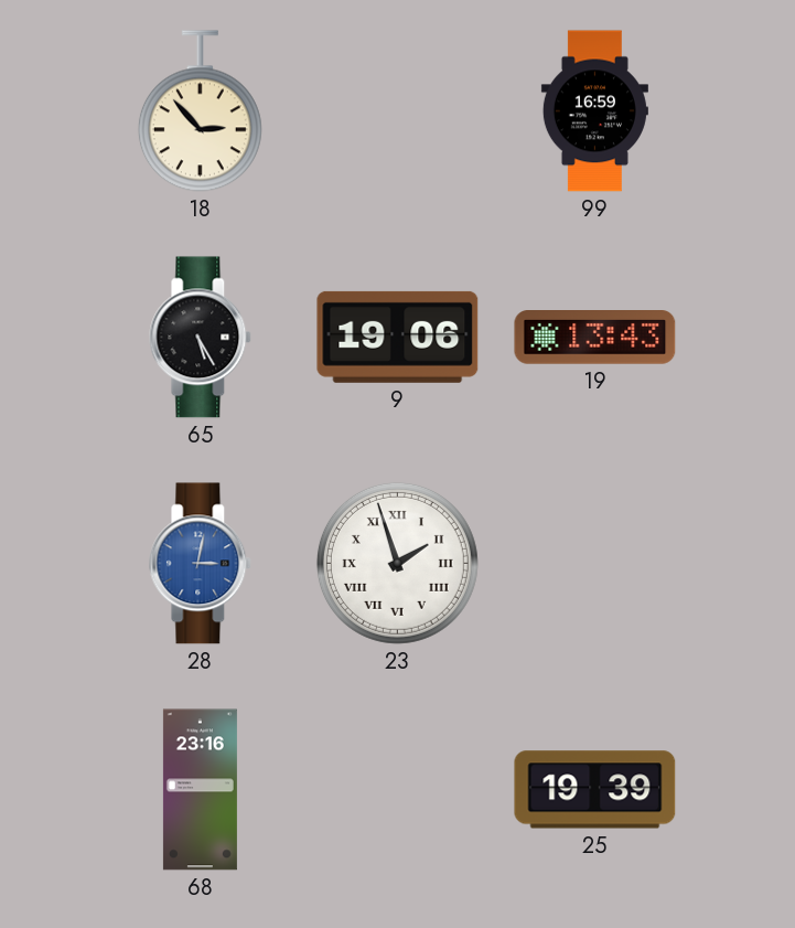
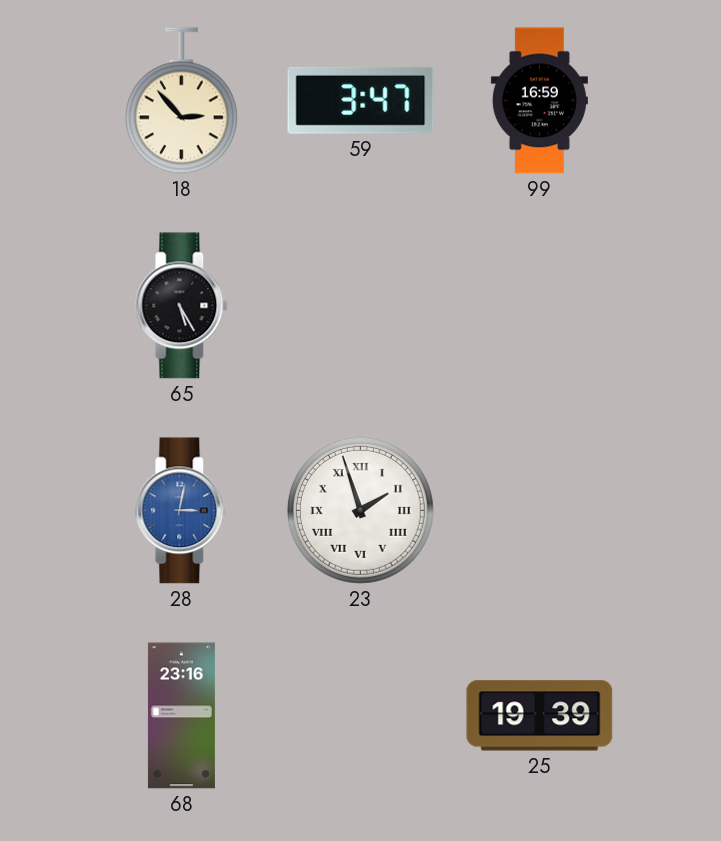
59: none -> 3:47 (361, 100)
9: 19:06 -> none (398, 337)
19: 13:43 -> none (595, 338)
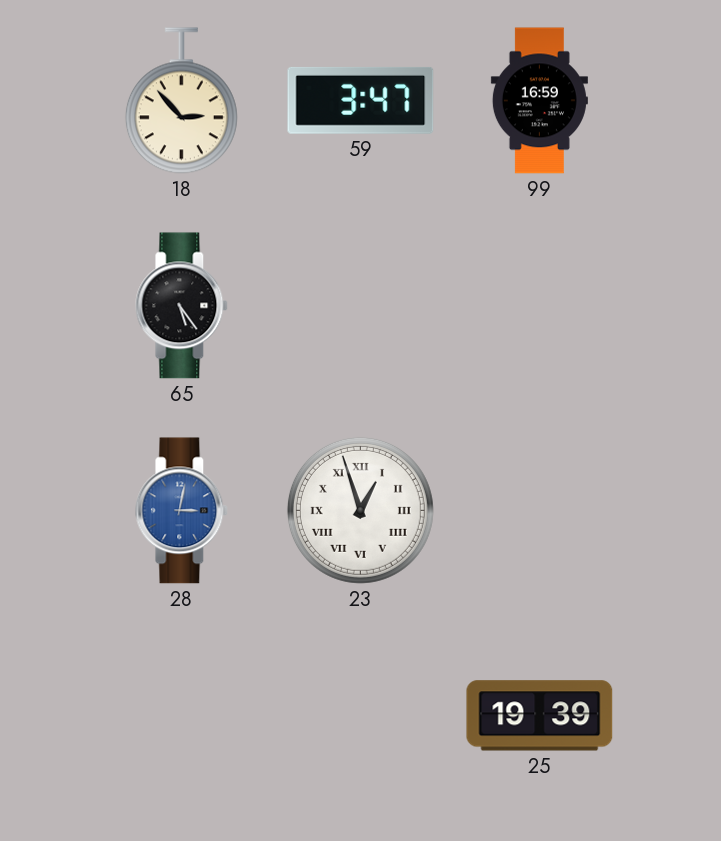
65: 5:25 -> 5:24 (182, 306)
23: 1:57 -> 12:57 (360, 510)
68: 23:16 -> none (181, 716)
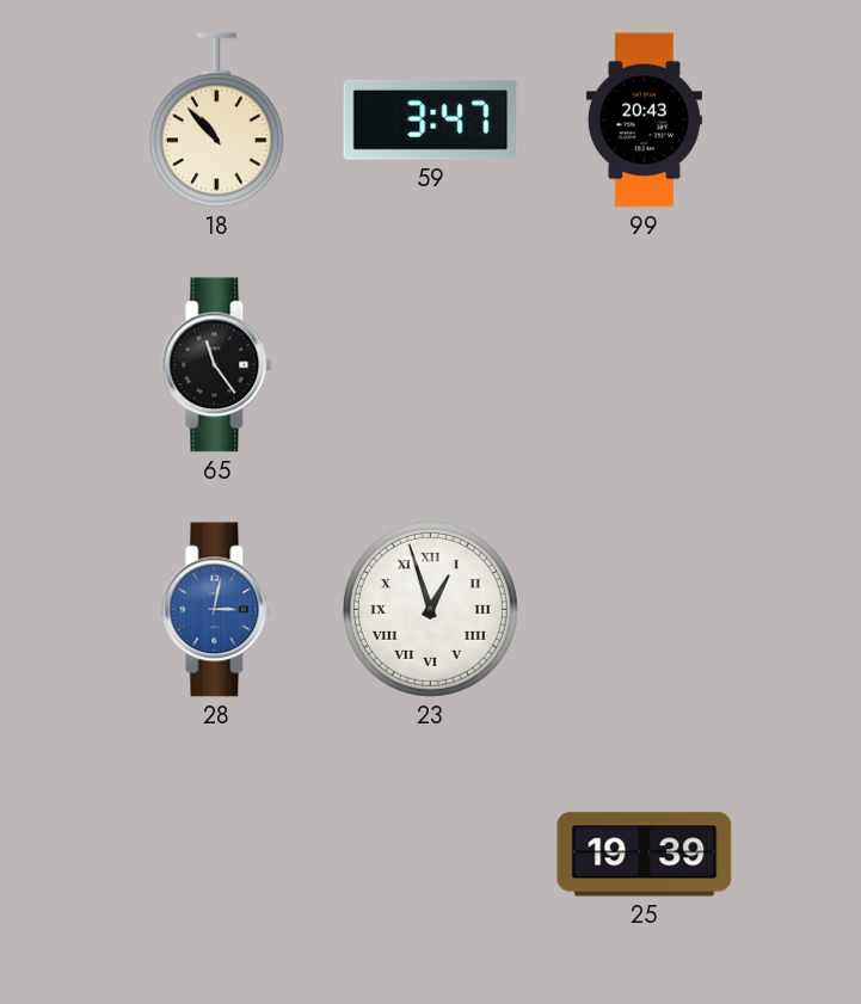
18: 2:53 -> 10:53 (216, 121)
99: 16:59 -> 20:43 (644, 121)
65: 5:24 -> 11:24 (217, 365)
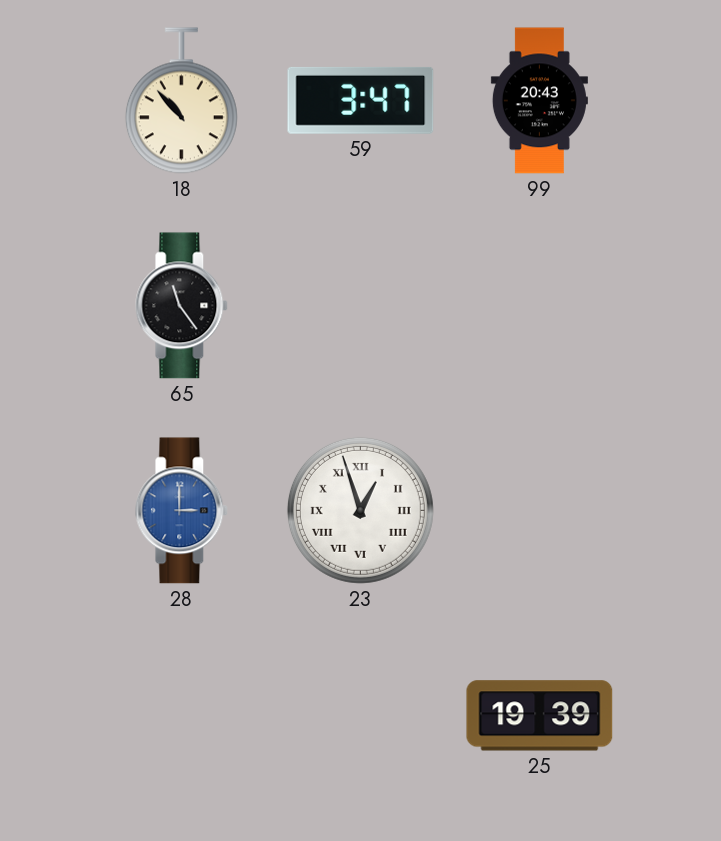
28: 3:02 -> 3:00 (182, 511)
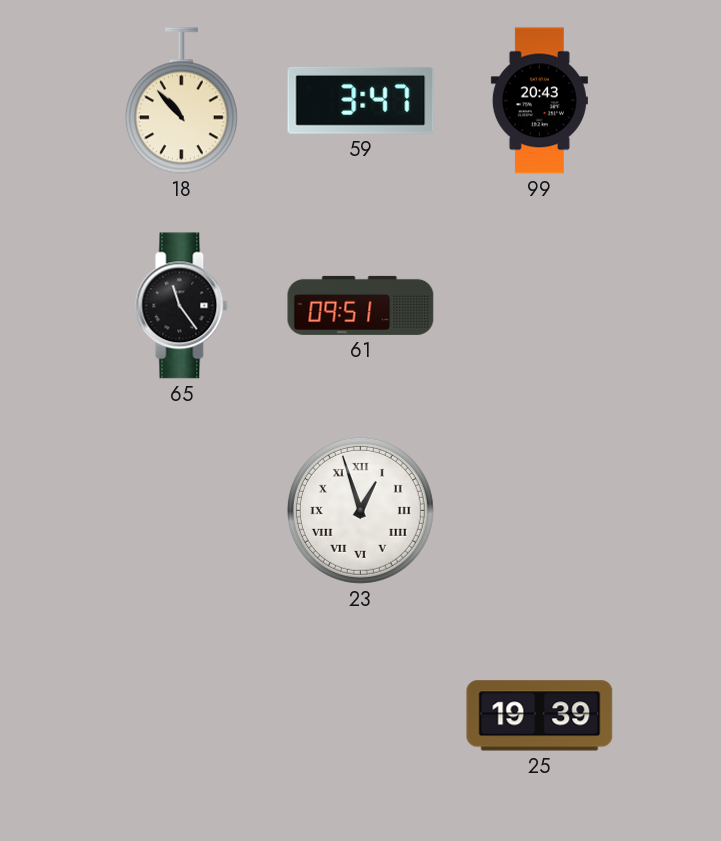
61: none -> 09:51 (361, 305)
28: 3:00 -> none (182, 511)
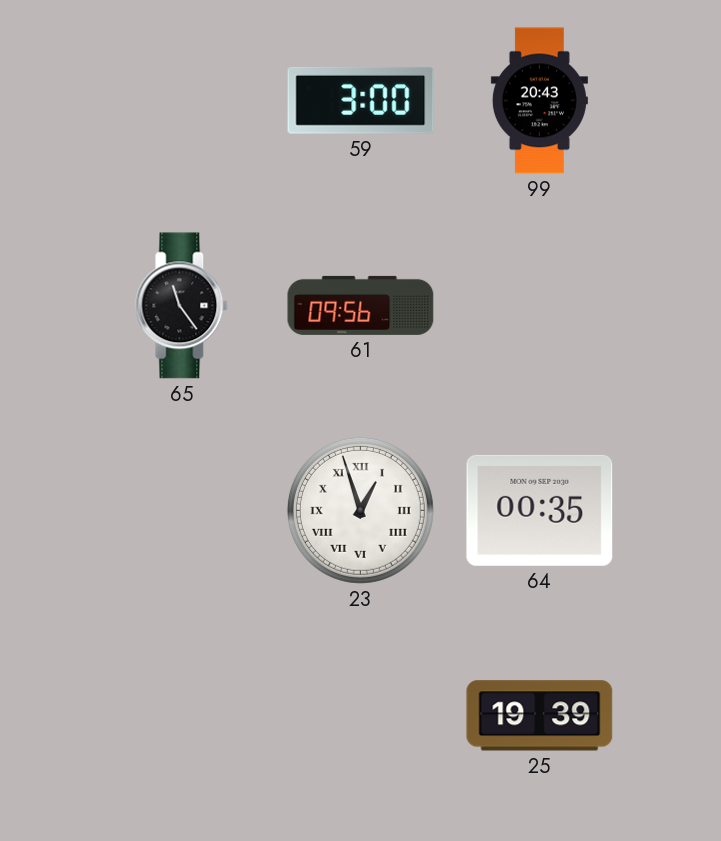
18: 10:53 -> none (181, 101)
59: 3:47 -> 3:00 (361, 100)
61: 09:51 -> 09:56 (361, 305)
64: none -> 00:35 (540, 510)
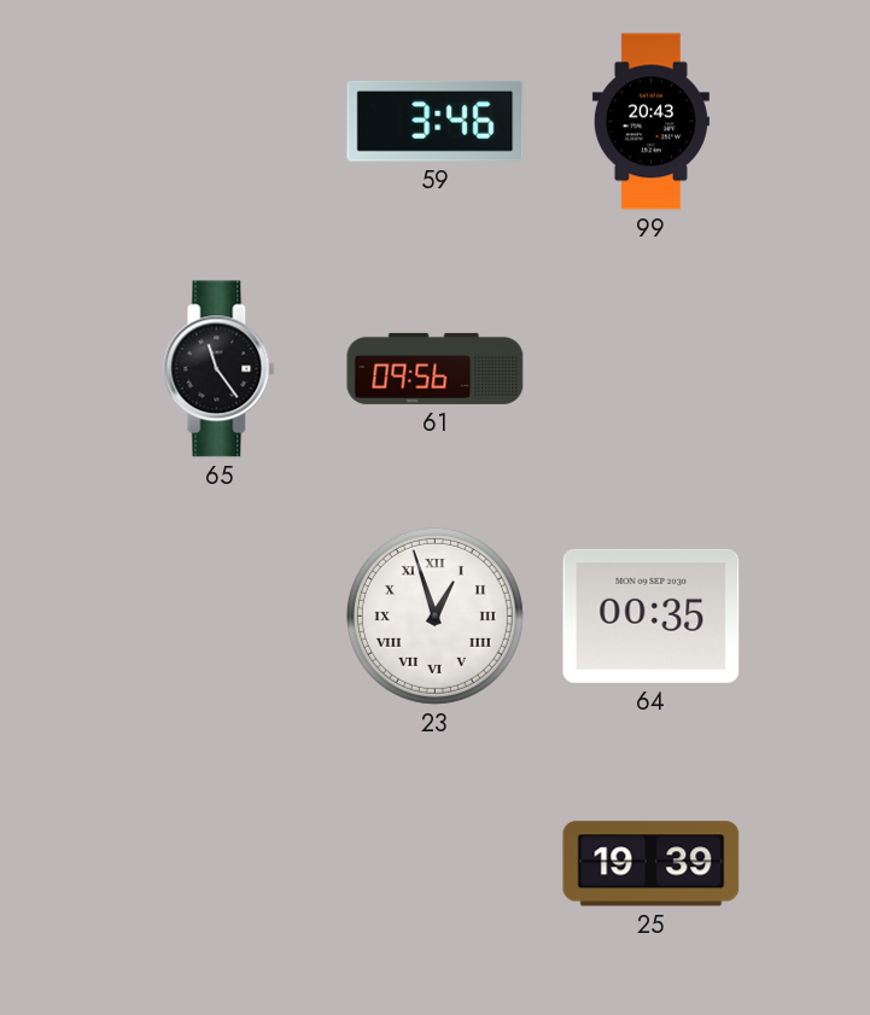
59: 3:00 -> 3:46 (436, 121)
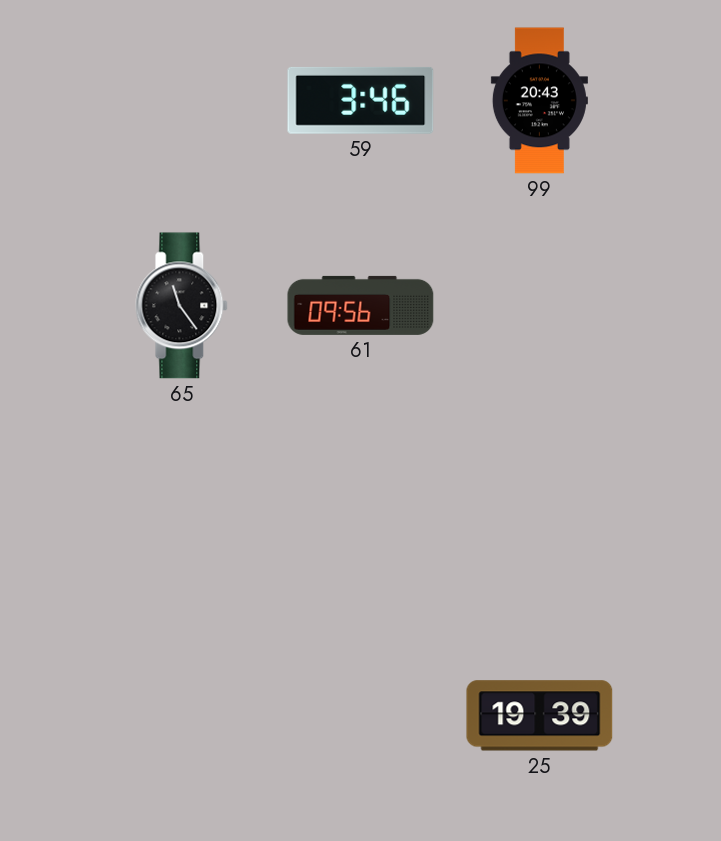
23: 12:57 -> none (434, 616)
64: 00:35 -> none (652, 616)
